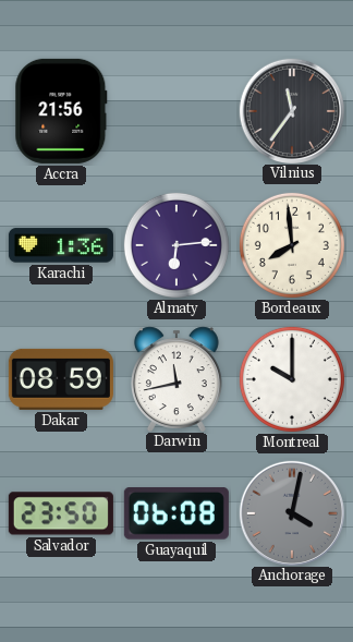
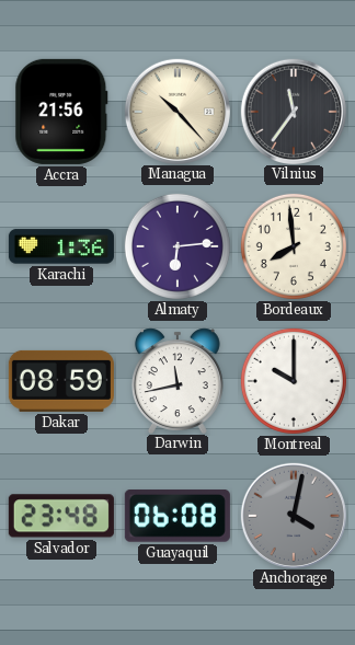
Managua: none -> 10:23 (176, 111)
Salvador: 23:50 -> 23:48 (61, 516)
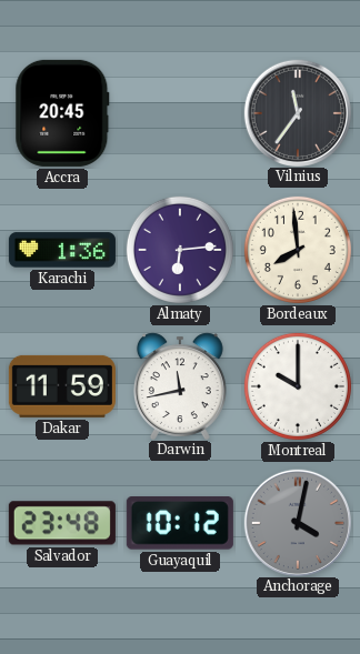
Accra: 21:56 -> 20:45 (62, 113)
Managua: 10:23 -> none (176, 111)
Dakar: 08:59 -> 11:59 (62, 386)
Guayaquil: 06:08 -> 10:12 (180, 524)
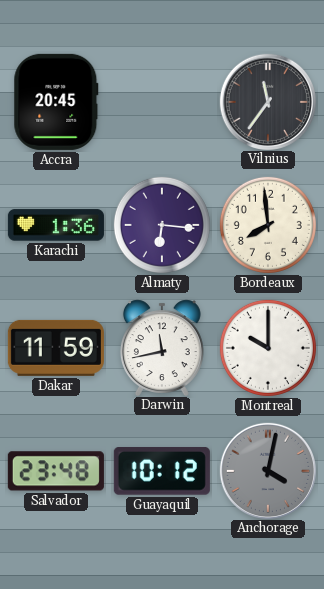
Almaty: 6:14 -> 6:16 (162, 225)
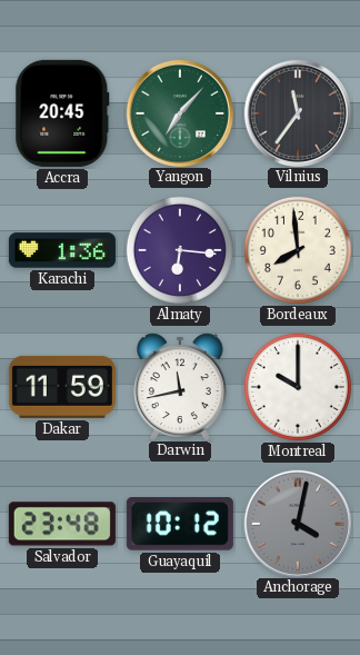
Yangon: none -> 7:07 (179, 112)
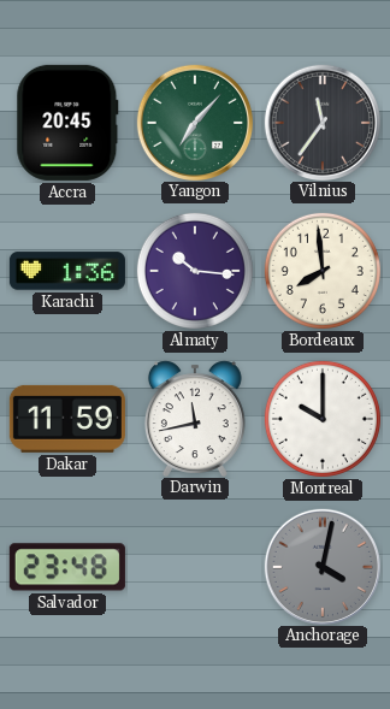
Almaty: 6:16 -> 10:16 (195, 271)
Guayaquil: 10:12 -> none (180, 525)
